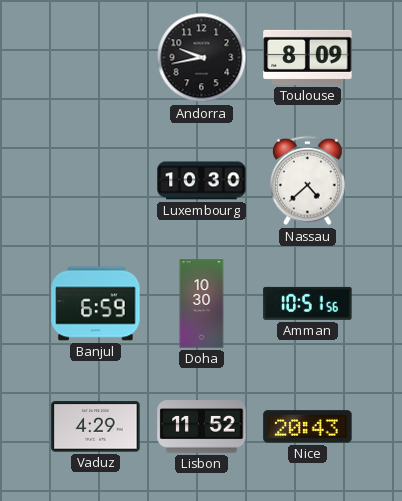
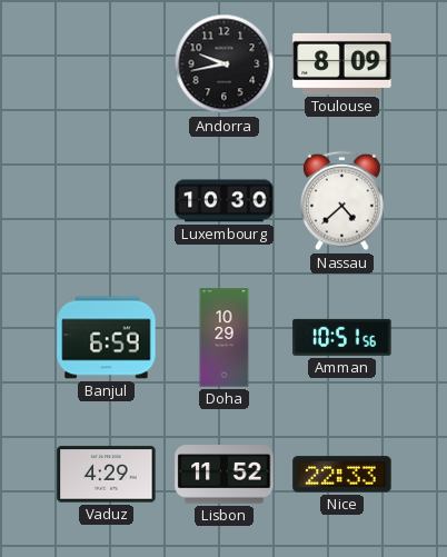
Doha: 10:30 -> 10:29 (225, 338)
Nice: 20:43 -> 22:33 (342, 475)
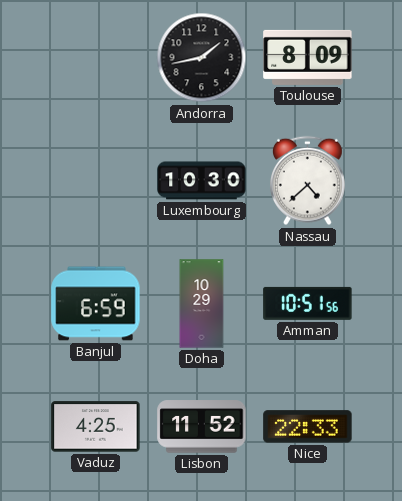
Andorra: 9:43 -> 1:43 (202, 58)
Vaduz: 4:29 -> 4:25 (96, 427)
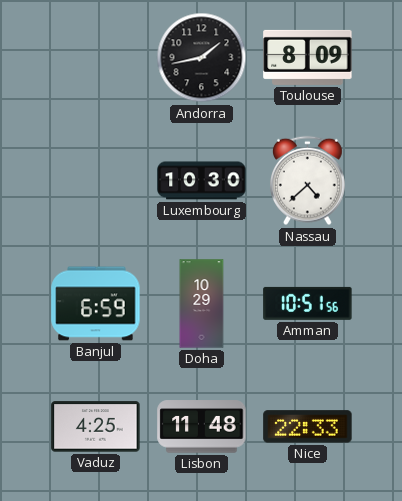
Lisbon: 11:52 -> 11:48 (202, 427)
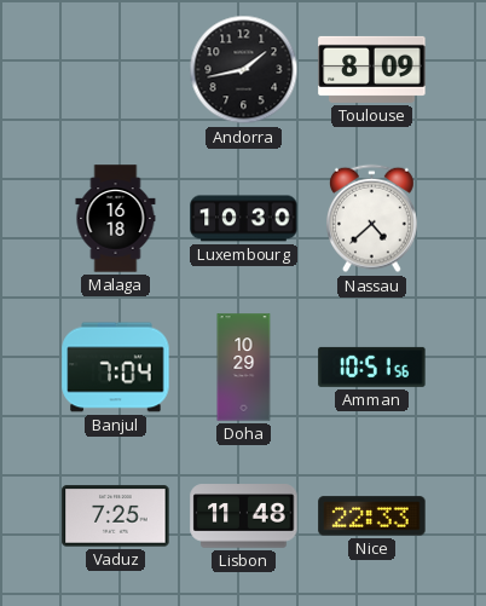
Malaga: none -> 16:18 (116, 219)
Banjul: 6:59 -> 7:04 (116, 368)
Vaduz: 4:25 -> 7:25 (116, 516)
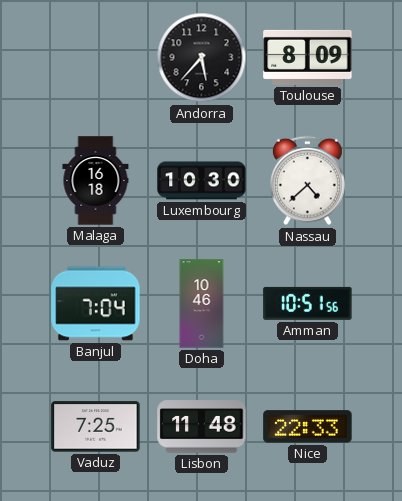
Andorra: 1:43 -> 5:37 (202, 58)
Doha: 10:29 -> 10:46 (202, 304)
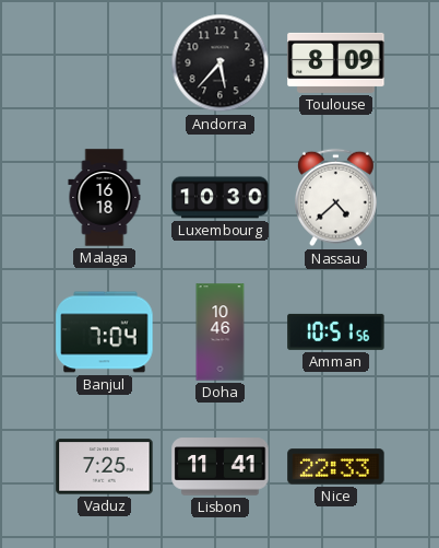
Lisbon: 11:48 -> 11:41 (221, 467)
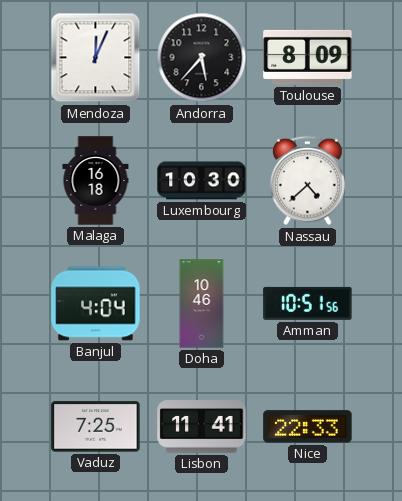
Mendoza: none -> 12:04 (96, 58)
Banjul: 7:04 -> 4:04 (96, 304)
